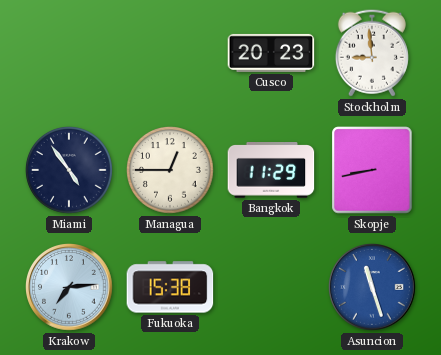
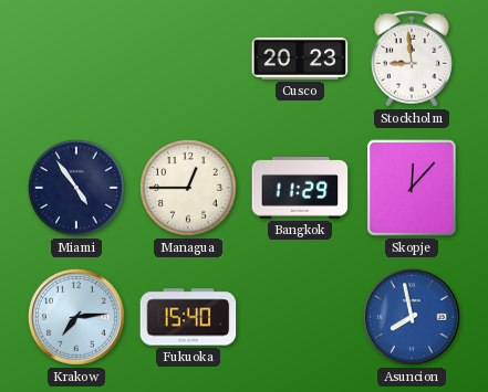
Skopje: 8:43 -> 12:07 (412, 188)
Fukuoka: 15:38 -> 15:40 (188, 317)
Asuncion: 11:27 -> 7:58 (412, 317)
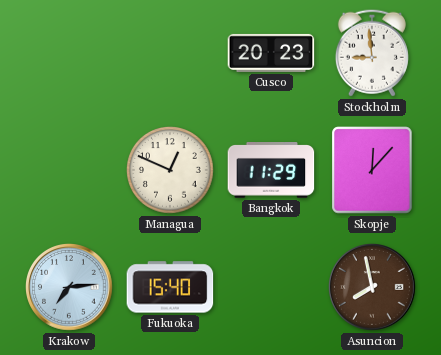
Miami: 4:54 -> none (77, 189)
Managua: 12:45 -> 12:49 (171, 171)
Asuncion dial: blue -> brown (372, 287)
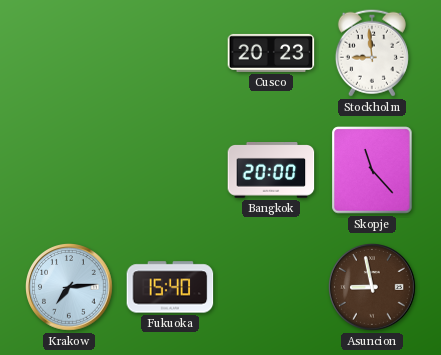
Managua: 12:49 -> none (171, 171)
Bangkok: 11:29 -> 20:00 (271, 171)
Skopje: 12:07 -> 11:23 (372, 170)
Asuncion: 7:58 -> 8:58 (372, 287)
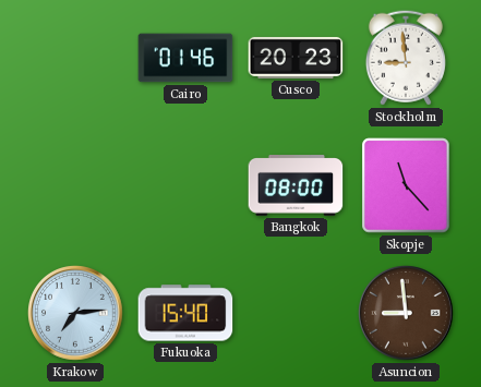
Cairo: none -> 01:46 (185, 58)
Bangkok: 20:00 -> 08:00 (296, 186)
Asuncion: 8:58 -> 8:59 (406, 313)
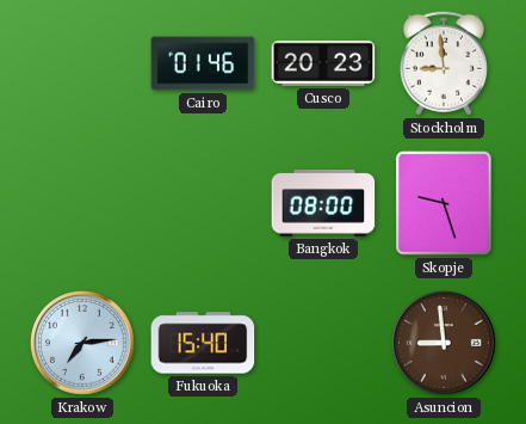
Skopje: 11:23 -> 9:27 (444, 203)
